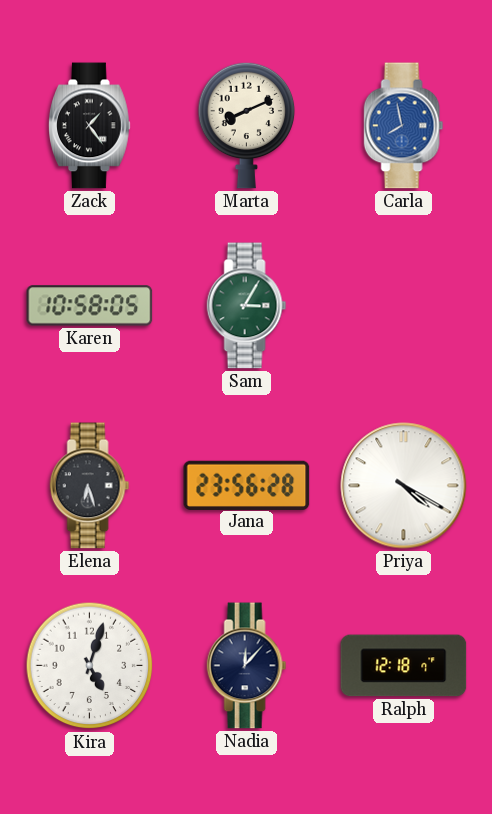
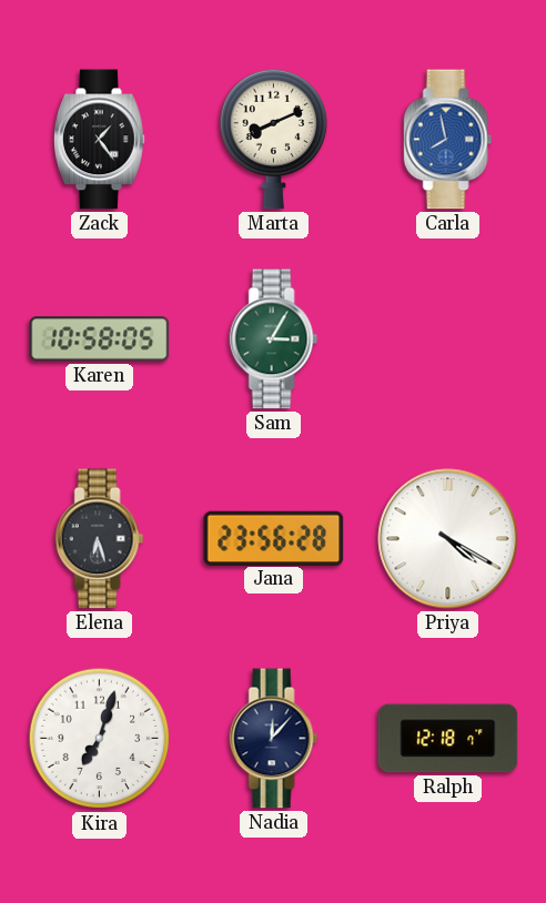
Kira: 5:03 -> 7:03 (100, 739)
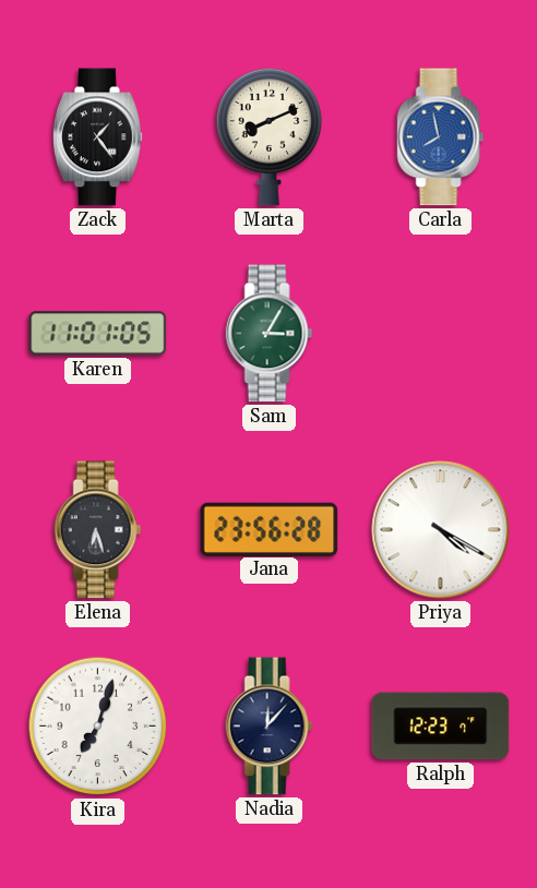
Karen: 10:58 -> 11:01 (98, 334)
Ralph: 12:18 -> 12:23 (441, 727)
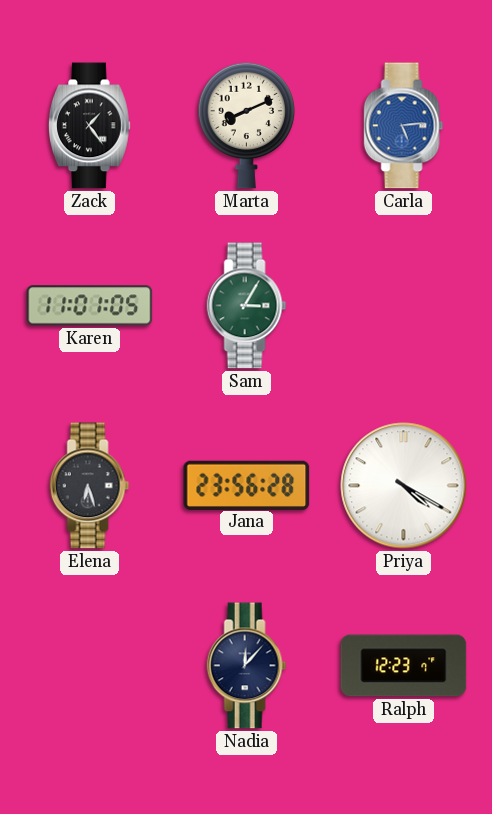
Carla: 7:58 -> 5:14 (404, 126)
Kira: 7:03 -> none (98, 727)
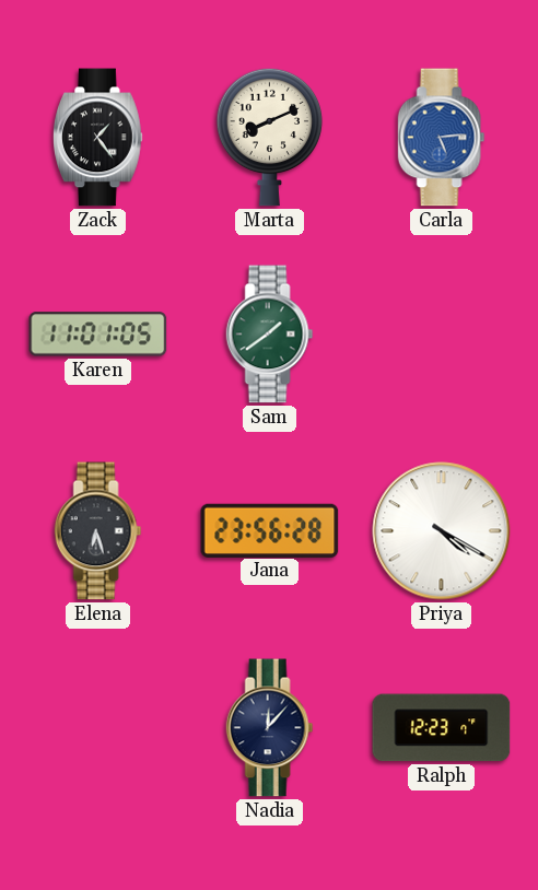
Sam: 3:05 -> 1:39 (270, 335)
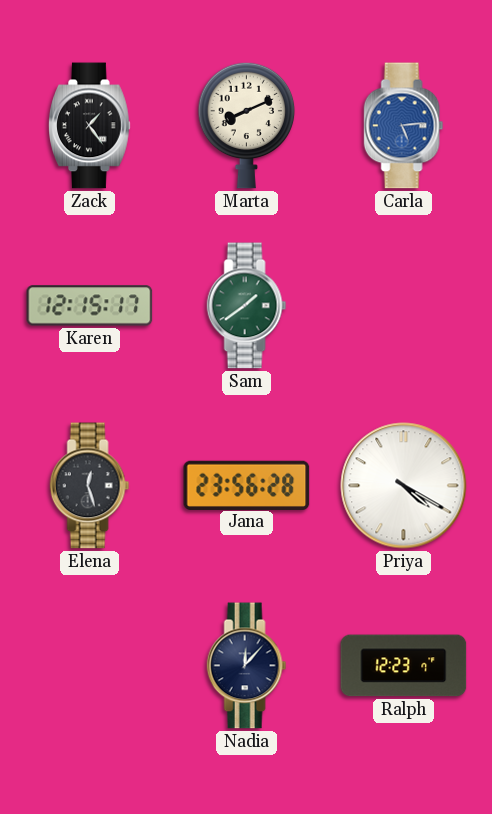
Karen: 11:01 -> 12:15 (90, 306)
Elena: 6:27 -> 12:27 (90, 486)
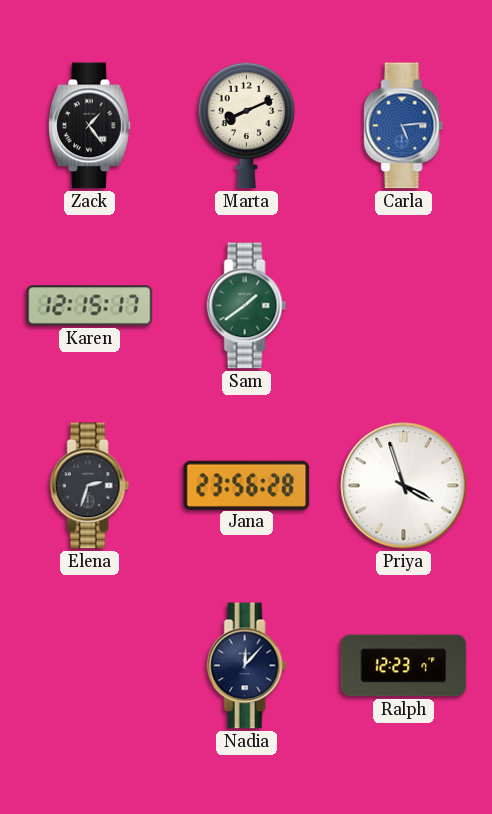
Elena: 12:27 -> 2:33 (90, 486)
Priya: 4:20 -> 3:57 (404, 486)
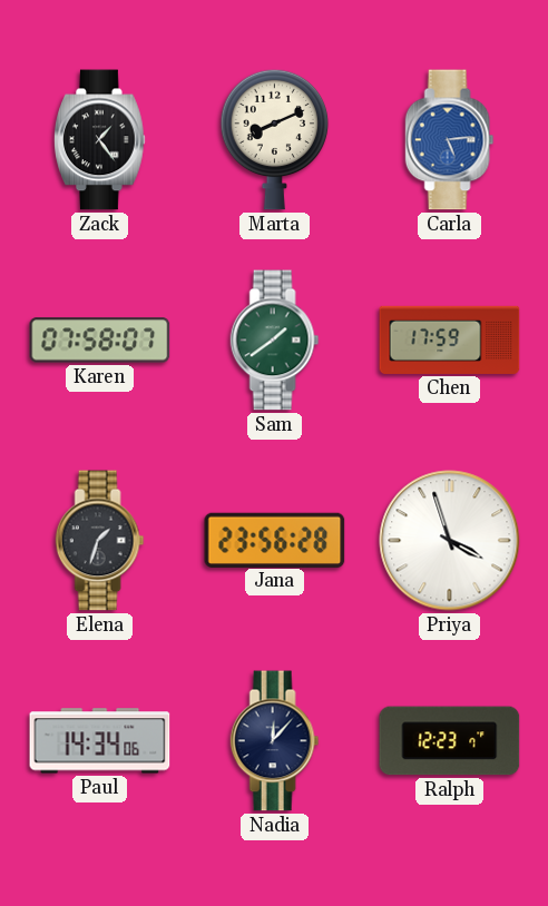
Karen: 12:15 -> 07:58 (100, 341)
Chen: none -> 17:59 (450, 339)
Elena: 2:33 -> 1:33 (100, 541)
Paul: none -> 14:34 (100, 741)
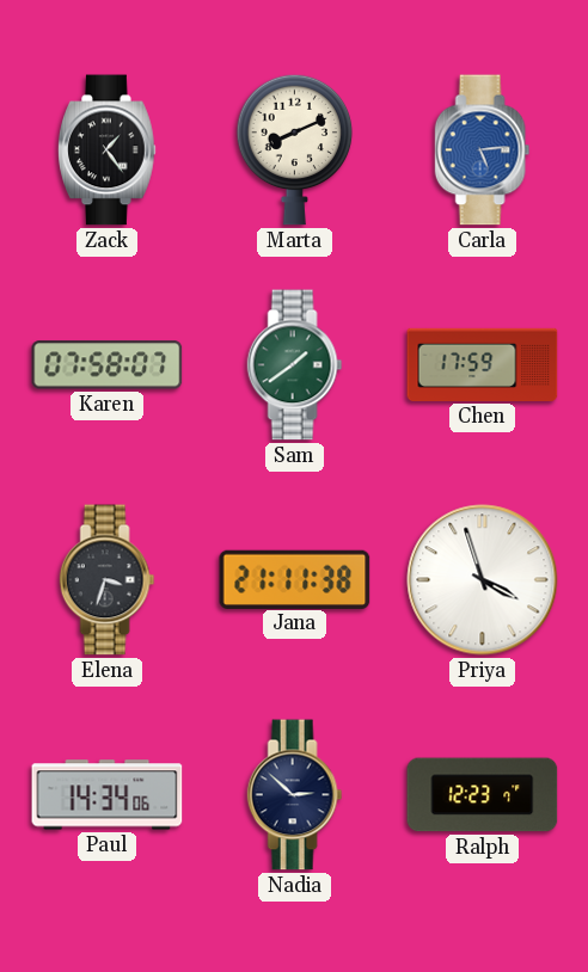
Elena: 1:33 -> 3:33 (108, 580)
Jana: 23:56 -> 21:11 (295, 579)
Nadia: 12:07 -> 2:52 (295, 795)
